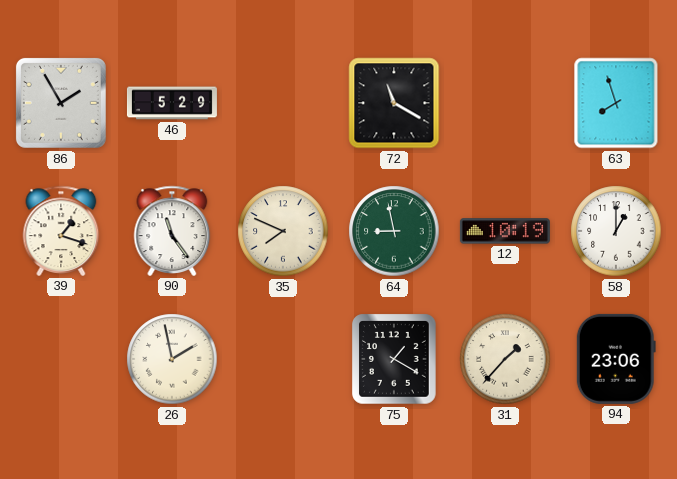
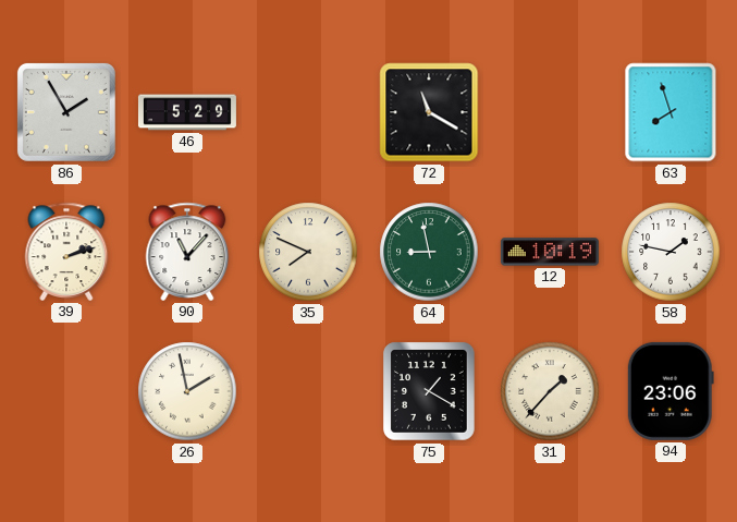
39: 1:18 -> 2:12 (66, 252)
90: 11:24 -> 11:07 (187, 252)
58: 1:00 -> 1:47 (671, 252)
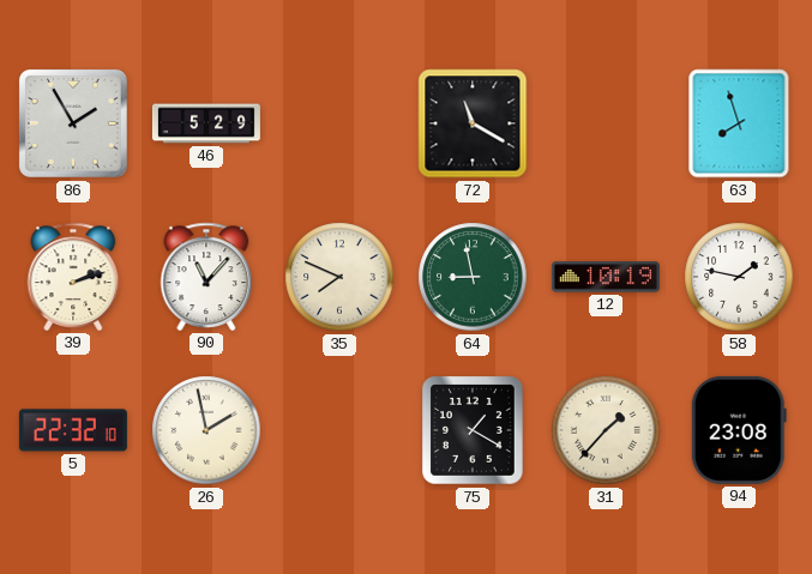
5: none -> 22:32 (73, 430)
94: 23:06 -> 23:08 (739, 430)
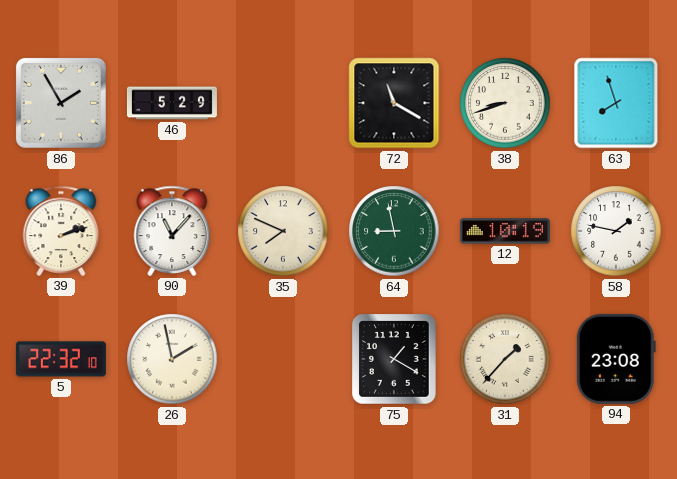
38: none -> 8:42 (505, 103)
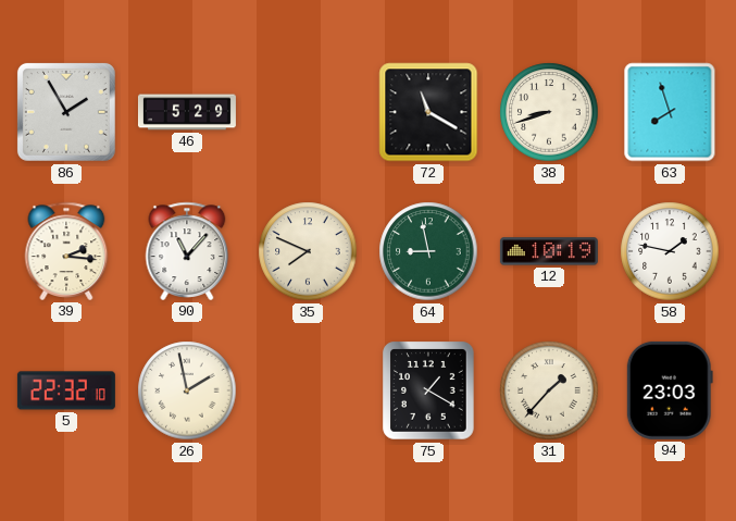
39: 2:12 -> 2:16 (66, 251)
94: 23:08 -> 23:03 (670, 390)
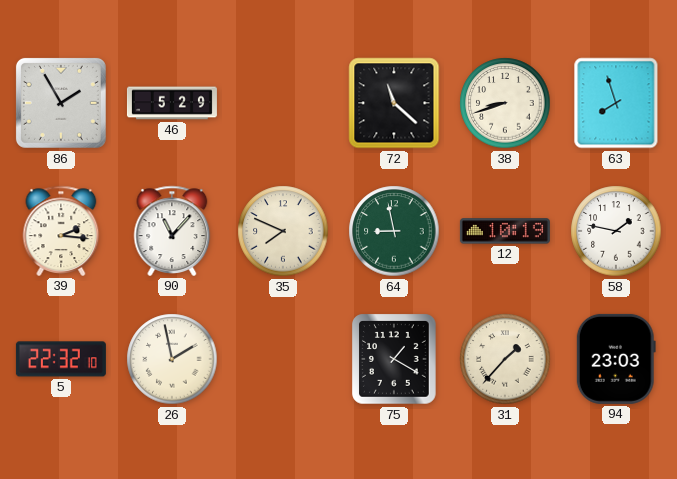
72: 11:20 -> 11:22 (394, 103)
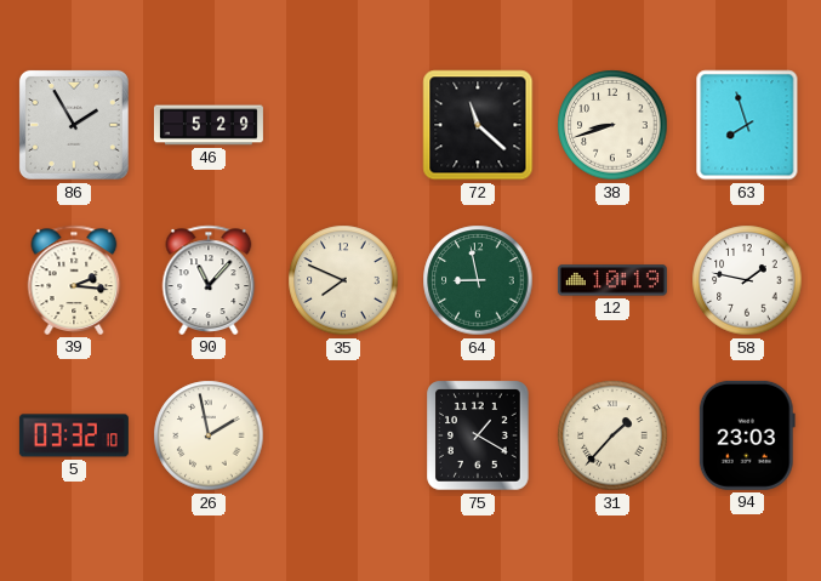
5: 22:32 -> 03:32 (74, 435)
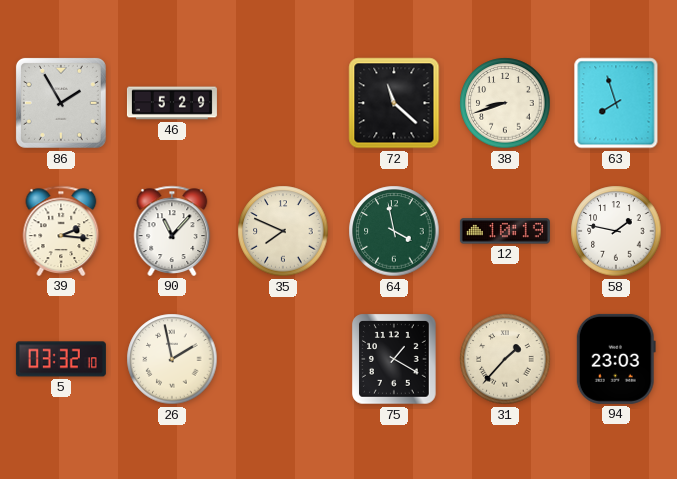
64: 8:58 -> 3:58 (394, 231)
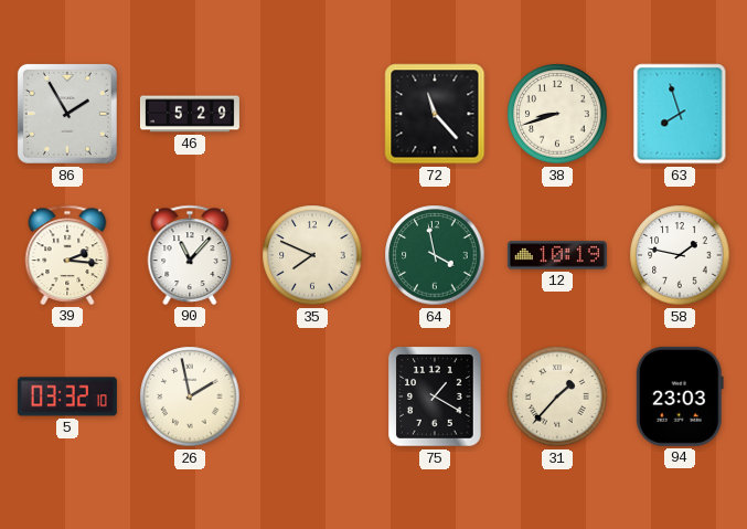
72: 11:22 -> 11:23 (435, 114)
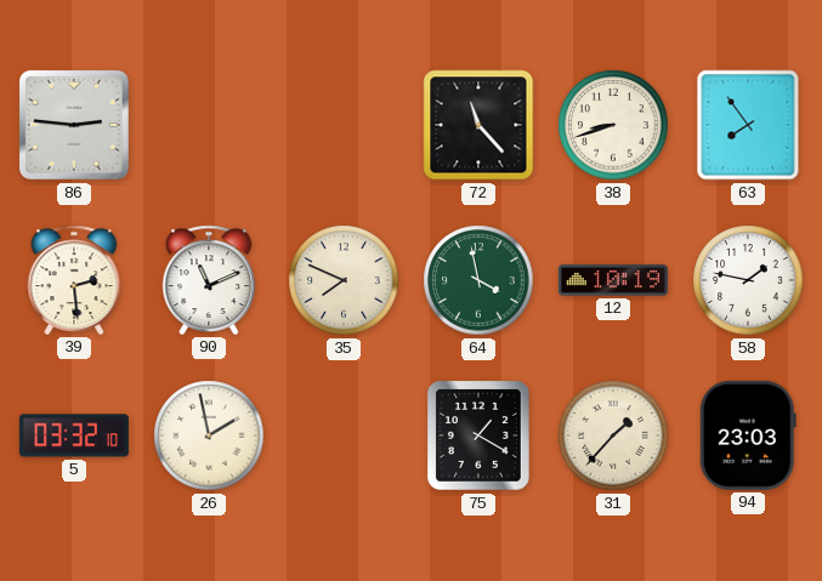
86: 1:55 -> 2:46 (74, 125)
46: 5:29 -> none (190, 114)
63: 7:57 -> 7:54 (748, 125)
39: 2:16 -> 2:29 (74, 280)
90: 11:07 -> 11:11 (209, 280)
